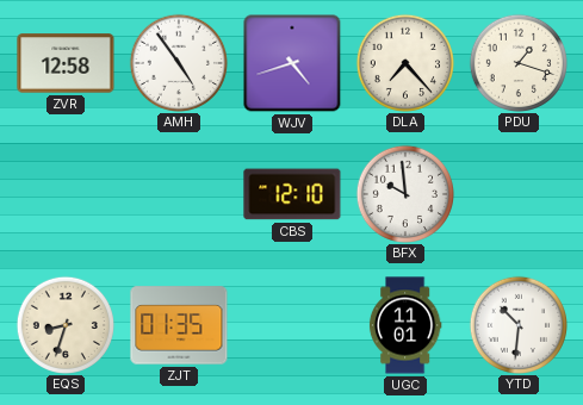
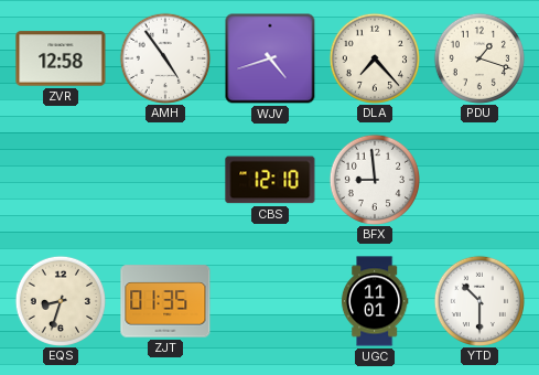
BFX: 9:59 -> 8:59 (374, 179)
YTD: 10:31 -> 10:30 (478, 300)
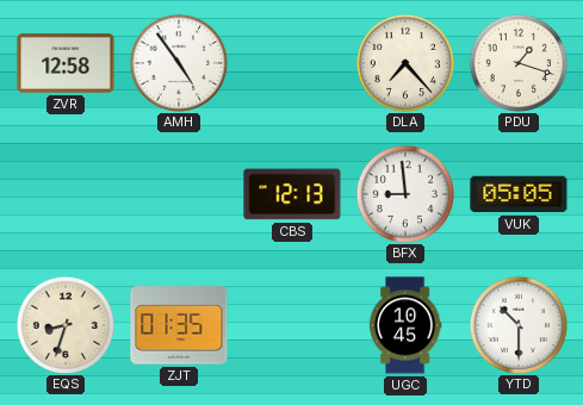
WJV: 4:42 -> none (270, 58)
CBS: 12:10 -> 12:13 (292, 194)
VUK: none -> 05:05 (519, 194)
UGC: 11:01 -> 10:45 (405, 325)
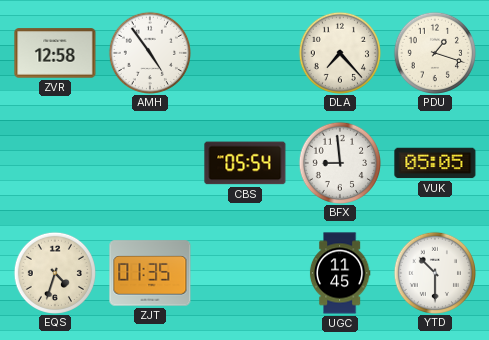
CBS: 12:13 -> 05:54 (245, 163)
EQS: 8:33 -> 4:33 (54, 272)
UGC: 10:45 -> 11:45 (340, 273)
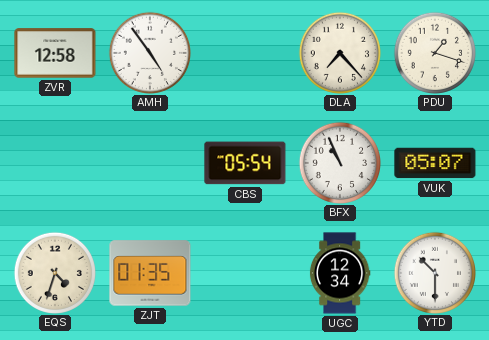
BFX: 8:59 -> 10:56 (339, 162)
VUK: 05:05 -> 05:07 (435, 163)
UGC: 11:45 -> 12:34 (340, 273)
